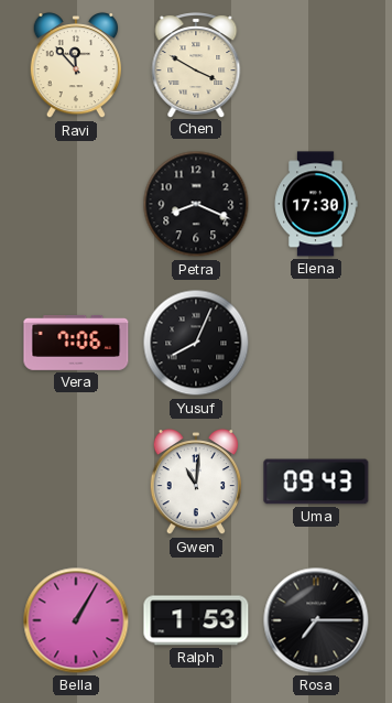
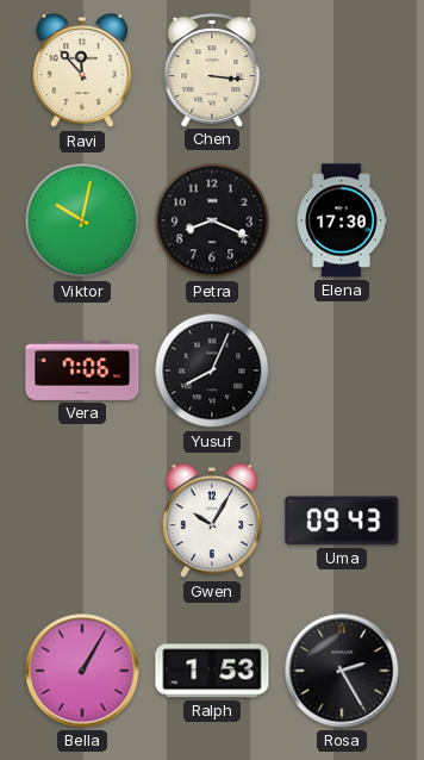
Chen: 3:50 -> 3:16 (212, 70)
Viktor: none -> 10:02 (82, 220)
Gwen: 11:01 -> 10:05 (211, 521)
Rosa: 7:15 -> 2:25 (342, 671)
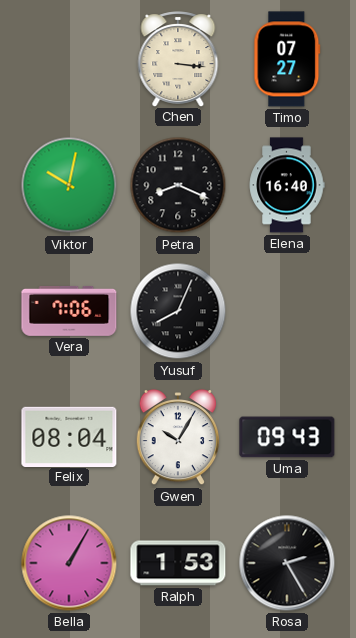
Ravi: 11:53 -> none (81, 70)
Timo: none -> 07:27 (287, 59)
Elena: 17:30 -> 16:40 (287, 185)
Felix: none -> 08:04 (69, 436)
